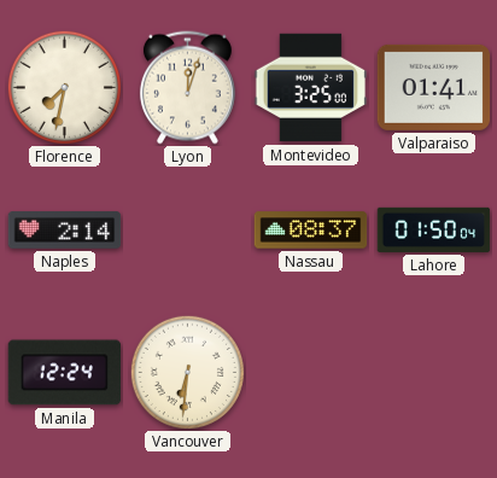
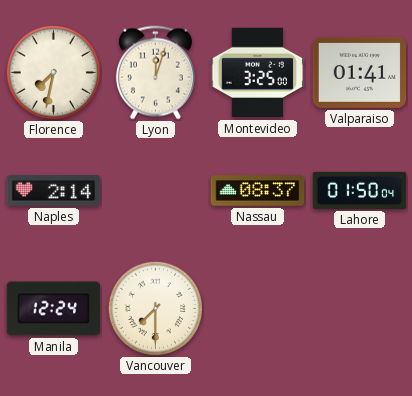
Vancouver: 6:31 -> 7:30 (155, 308)
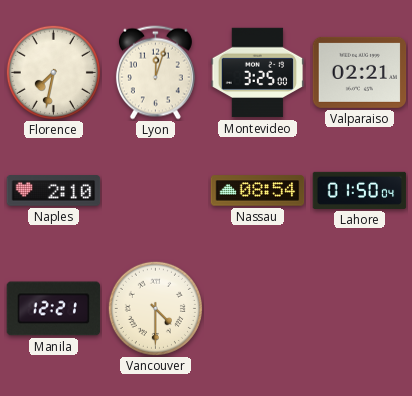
Valparaiso: 01:41 -> 02:21 (360, 72)
Naples: 2:14 -> 2:10 (54, 191)
Nassau: 08:37 -> 08:54 (258, 191)
Manila: 12:24 -> 12:21 (54, 309)
Vancouver: 7:30 -> 4:30 (155, 308)
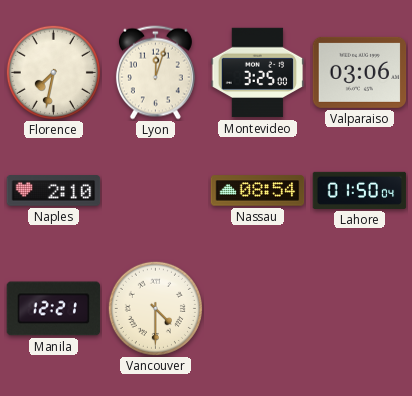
Valparaiso: 02:21 -> 03:06 (360, 72)
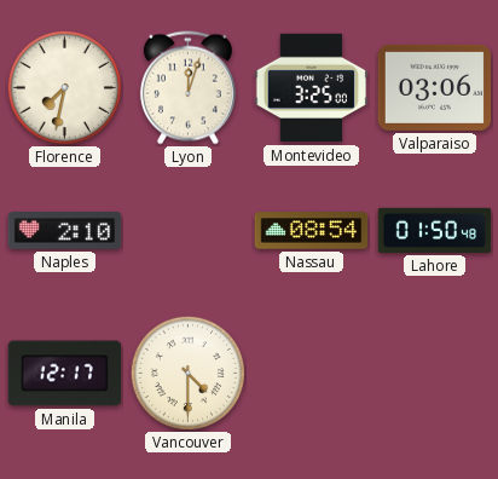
Lahore: 01:50:04 -> 01:50:48 (435, 230)
Manila: 12:21 -> 12:17 (65, 374)
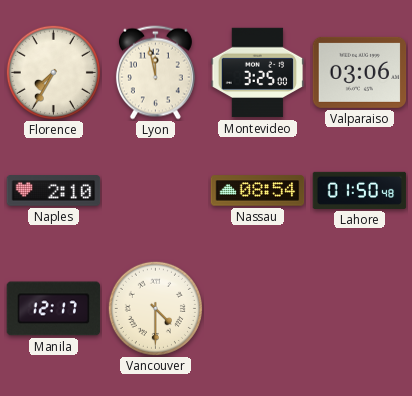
Florence: 7:32 -> 7:35 (53, 72)
Lyon: 12:03 -> 11:58 (155, 73)
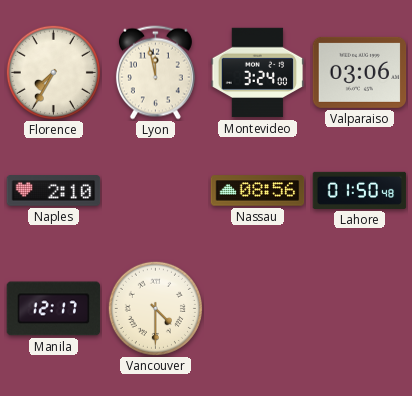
Montevideo: 3:25 -> 3:24 (258, 73)
Nassau: 08:54 -> 08:56 (258, 191)
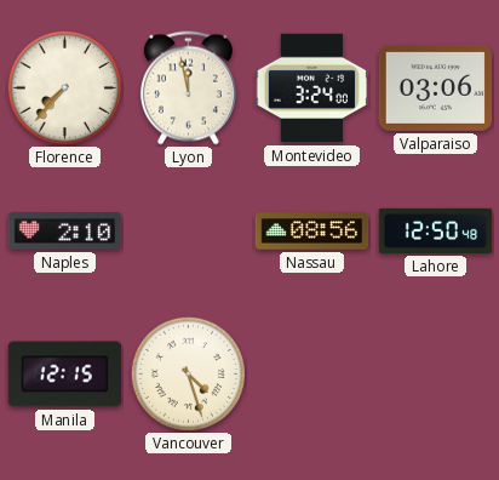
Florence: 7:35 -> 7:37 (64, 87)
Lahore: 01:50 -> 12:50 (436, 230)
Manila: 12:17 -> 12:15 (65, 375)
Vancouver: 4:30 -> 4:27 (188, 373)
